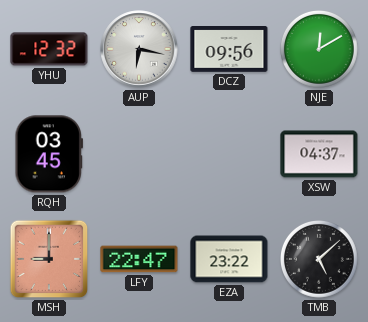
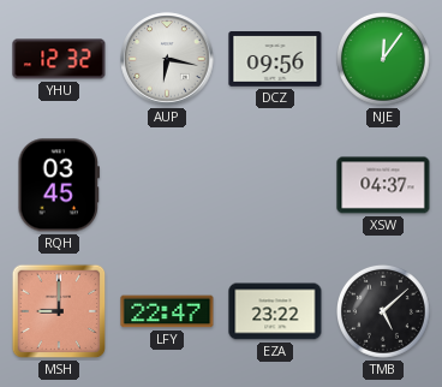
NJE: 12:10 -> 12:06 (384, 60)
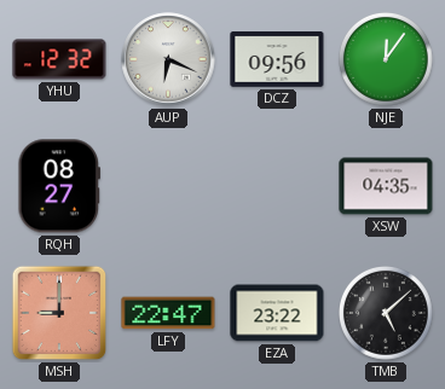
AUP: 6:17 -> 6:19 (168, 59)
RQH: 03:45 -> 08:27 (59, 186)
XSW: 04:37 -> 04:35 (386, 186)
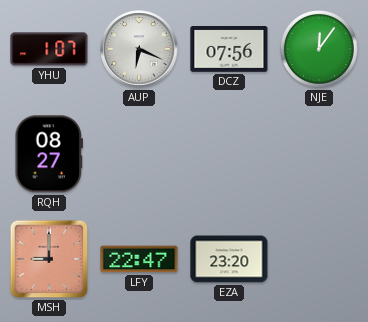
YHU: 12:32 -> 1:07 (49, 49)
DCZ: 09:56 -> 07:56 (229, 49)
XSW: 04:35 -> none (386, 186)
EZA: 23:22 -> 23:20 (229, 259)
TMB: 5:08 -> none (387, 314)
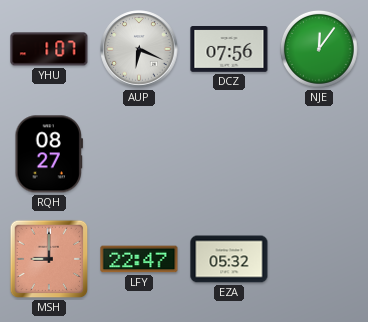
EZA: 23:20 -> 05:32 (229, 259)
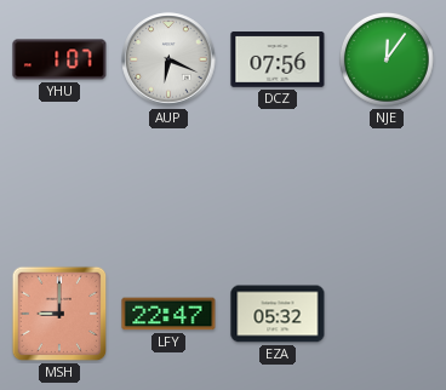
RQH: 08:27 -> none (49, 154)
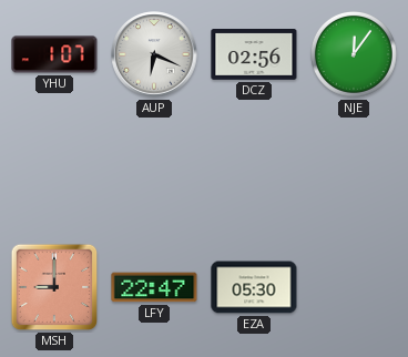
DCZ: 07:56 -> 02:56 (254, 54)
EZA: 05:32 -> 05:30 (254, 287)
